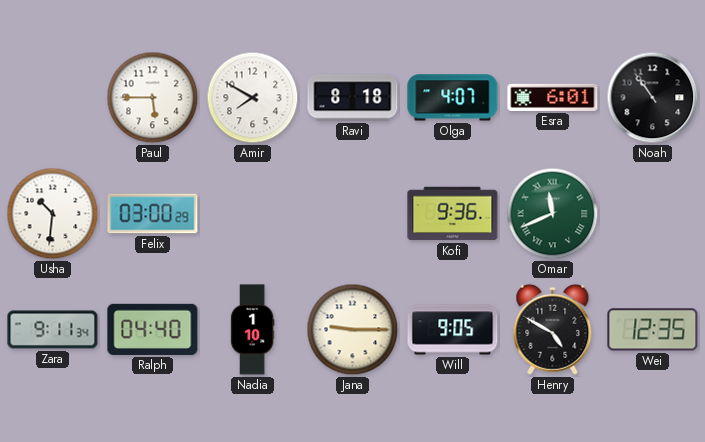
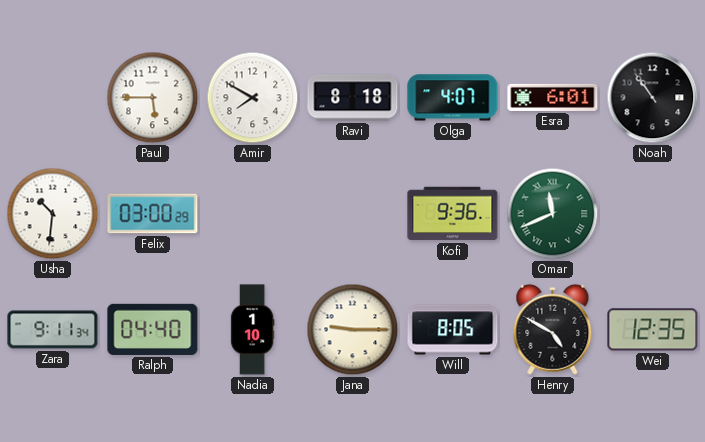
Will: 9:05 -> 8:05 (453, 330)
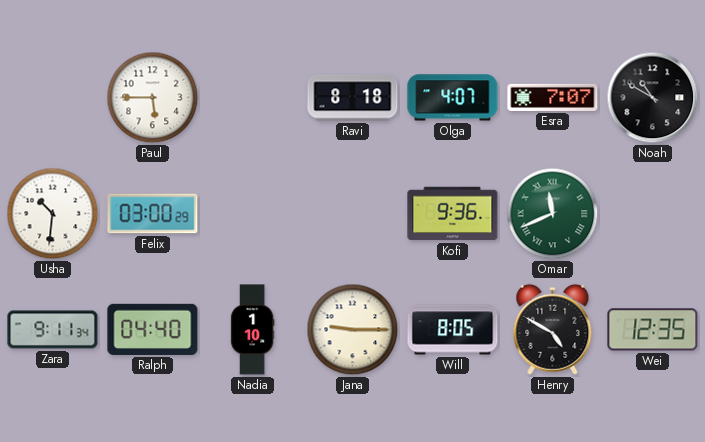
Amir: 7:50 -> none (253, 98)
Esra: 6:01 -> 7:07 (553, 97)
Noah: 10:54 -> 10:50 (653, 98)
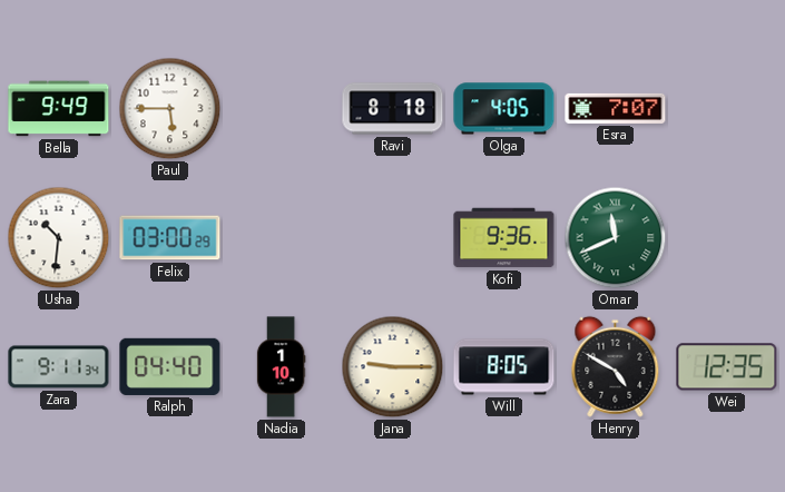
Bella: none -> 9:49 (59, 109)
Olga: 4:07 -> 4:05 (504, 109)
Noah: 10:50 -> none (653, 98)
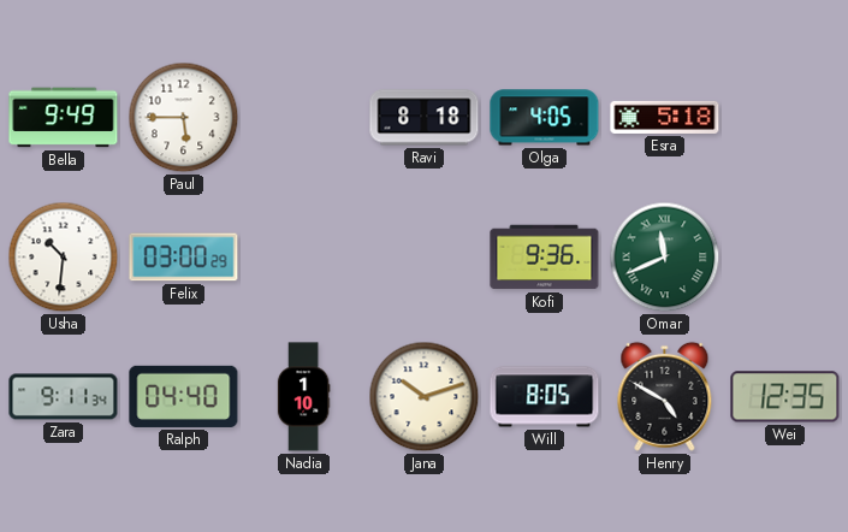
Esra: 7:07 -> 5:18 (665, 117)
Jana: 9:15 -> 10:12 (425, 397)
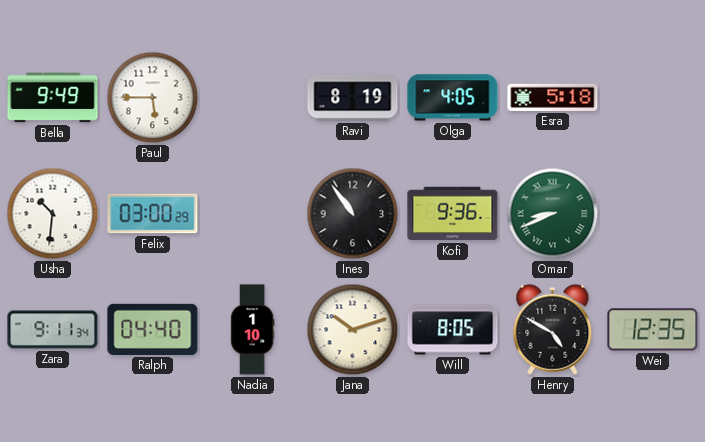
Ravi: 8:18 -> 8:19 (353, 98)
Ines: none -> 10:54 (353, 214)
Omar: 11:41 -> 8:41 (553, 214)
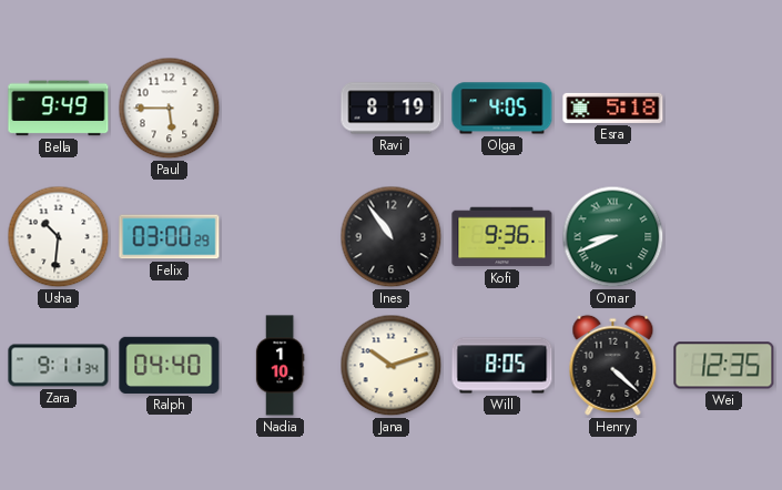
Henry: 4:50 -> 4:22 (613, 365)
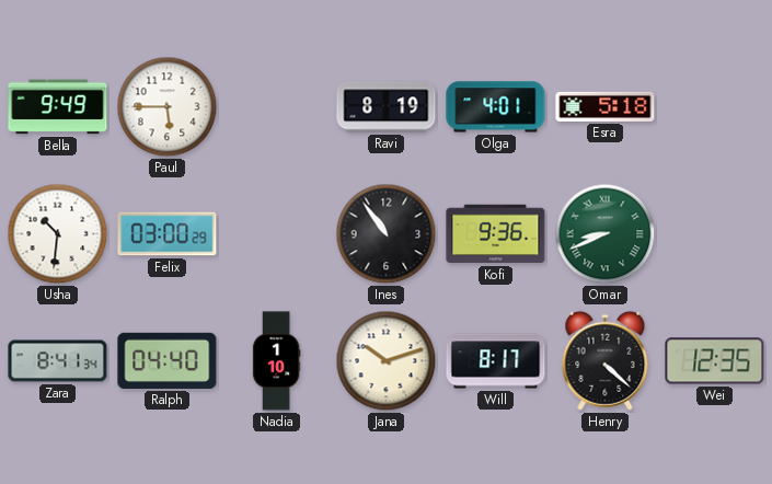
Olga: 4:05 -> 4:01 (496, 107)
Zara: 9:11 -> 8:41 (58, 361)
Will: 8:05 -> 8:17 (496, 361)
